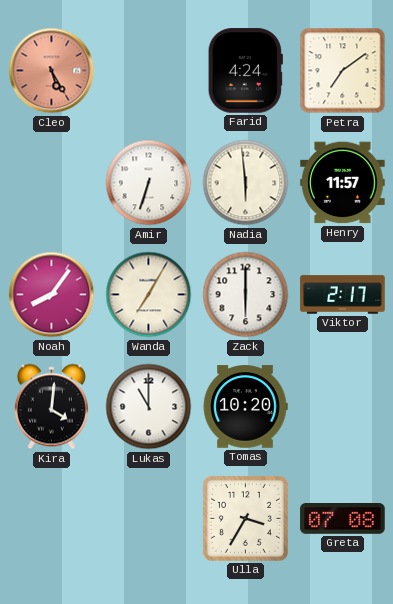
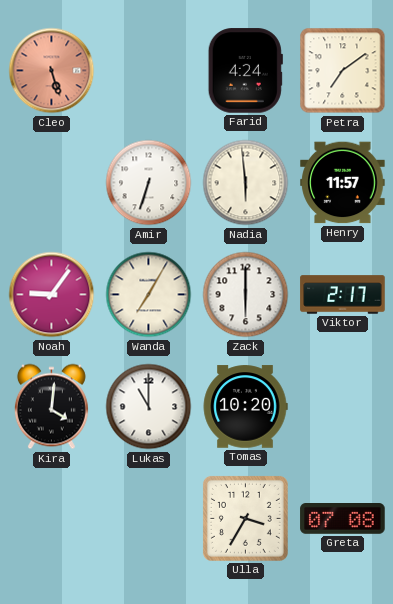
Cleo: 5:25 -> 5:27 (52, 71)
Noah: 8:06 -> 9:06 (52, 295)
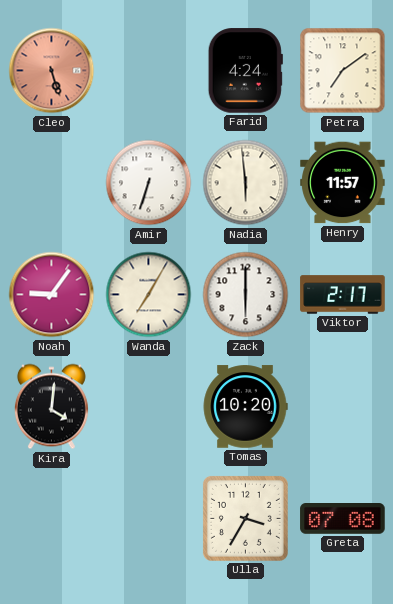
Lukas: 11:00 -> none (149, 407)
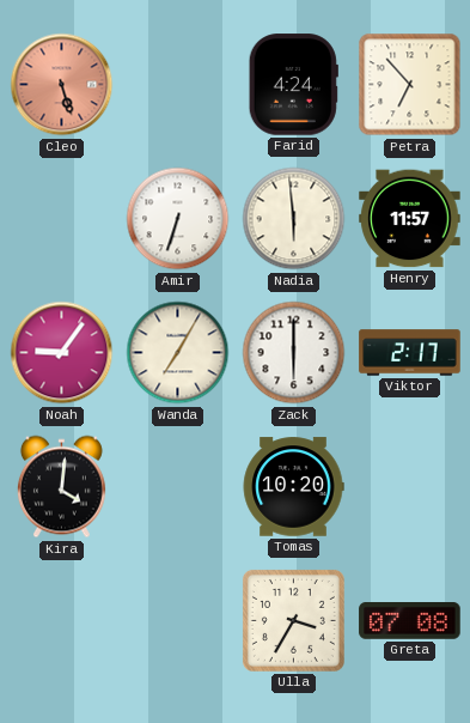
Petra: 7:09 -> 6:53 (410, 85)
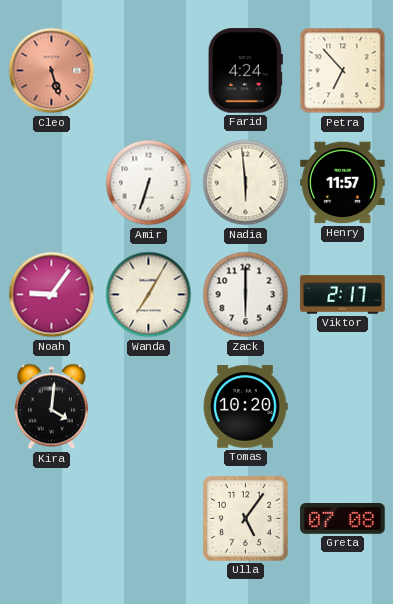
Ulla: 3:35 -> 5:06 (245, 518)
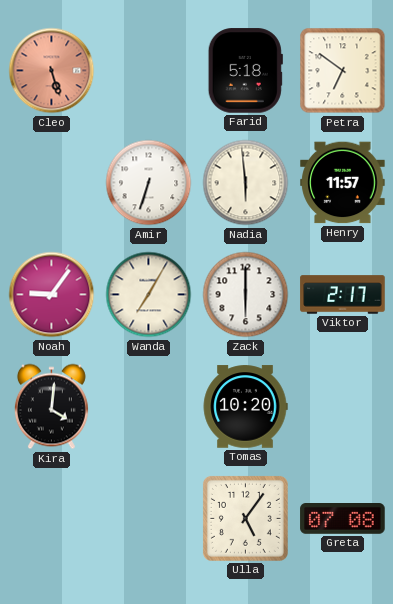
Farid: 4:24 -> 5:18 (245, 71)
Petra: 6:53 -> 6:51 (343, 71)
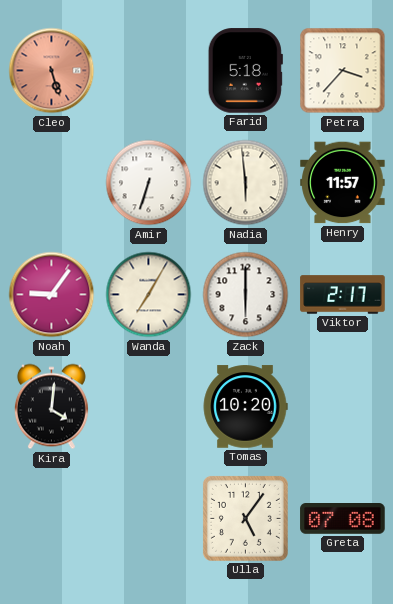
Petra: 6:51 -> 3:37 (343, 71)
